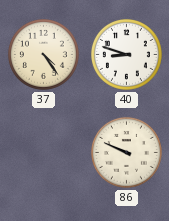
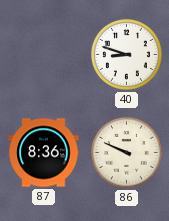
37: 4:24 -> none (43, 54)
87: none -> 8:36 (44, 153)
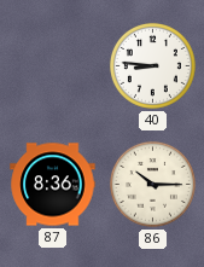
40: 8:48 -> 8:46 (152, 65)
86: 9:49 -> 10:15 (152, 184)
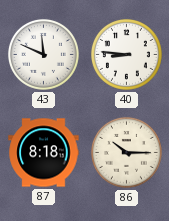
43: none -> 11:49 (43, 54)
87: 8:36 -> 8:18 (44, 153)
